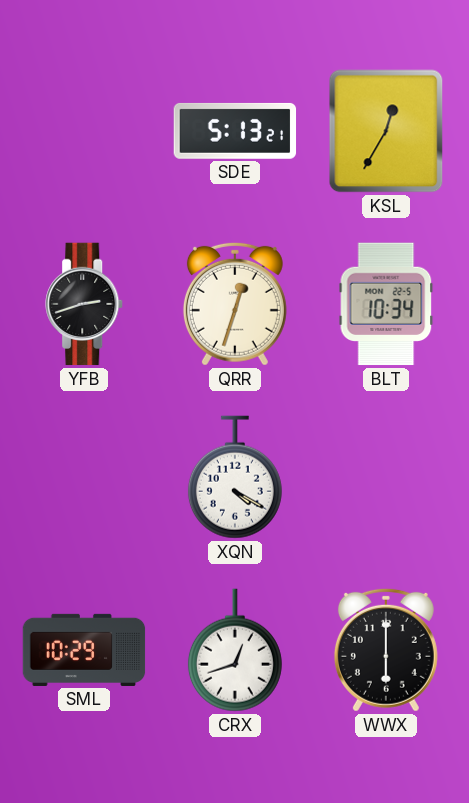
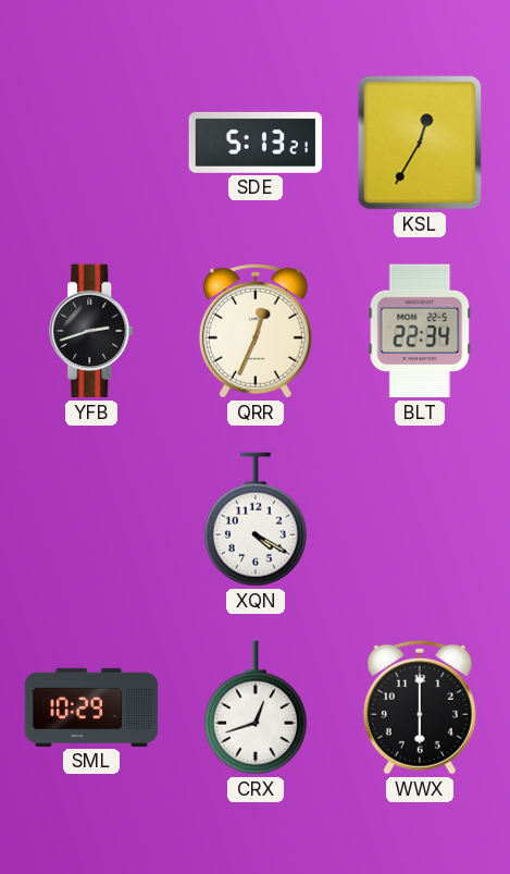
QRR: 12:33 -> 12:34 (256, 331)
BLT: 10:34 -> 22:34 (420, 331)
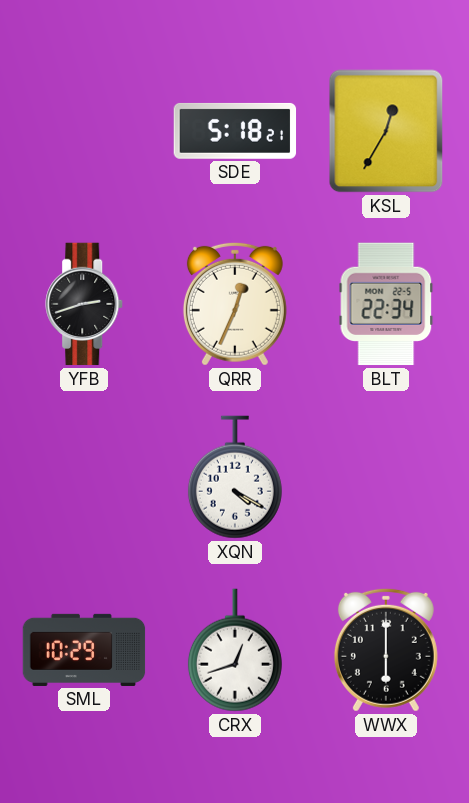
SDE: 5:13 -> 5:18 (235, 131)
